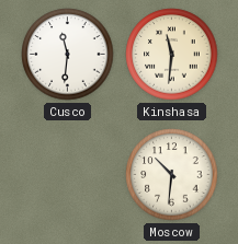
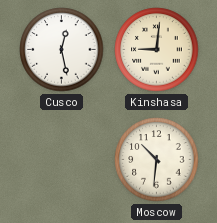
Cusco: 11:31 -> 12:28 (62, 50)
Kinshasa: 11:31 -> 9:01 (157, 50)
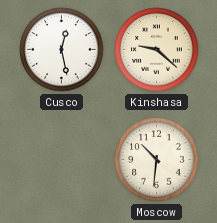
Kinshasa: 9:01 -> 9:22 (157, 50)
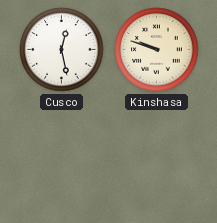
Kinshasa: 9:22 -> 9:48 (157, 50)
Moscow: 10:31 -> none (157, 160)
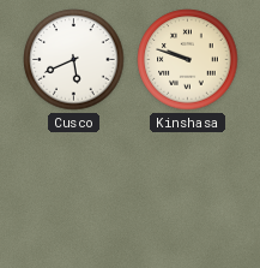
Cusco: 12:28 -> 5:41 (74, 60)
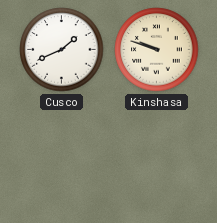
Cusco: 5:41 -> 1:41 (62, 50)
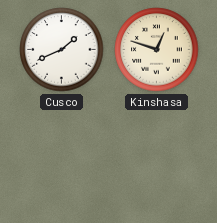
Kinshasa: 9:48 -> 12:48 (157, 50)
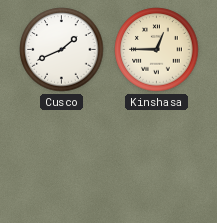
Kinshasa: 12:48 -> 12:45 (157, 50)
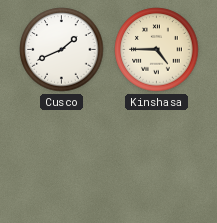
Kinshasa: 12:45 -> 4:45 (157, 50)
